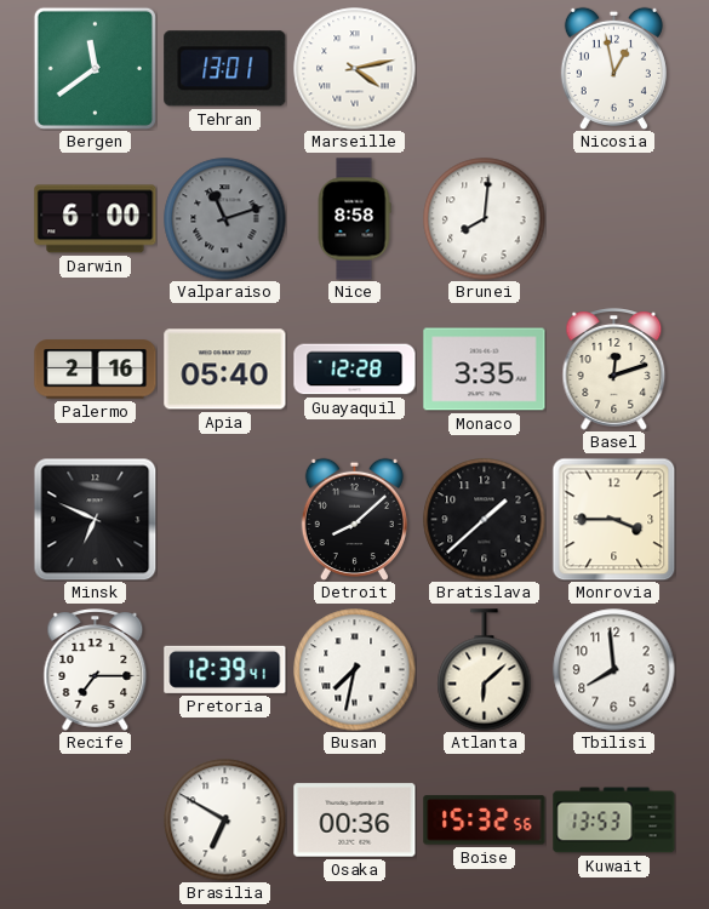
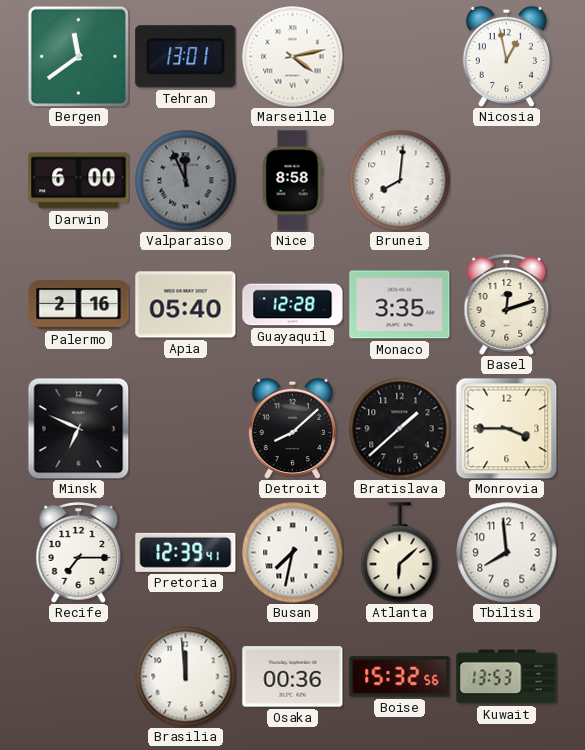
Valparaiso: 11:12 -> 11:56 (186, 181)
Brasilia: 6:50 -> 11:59 (186, 677)
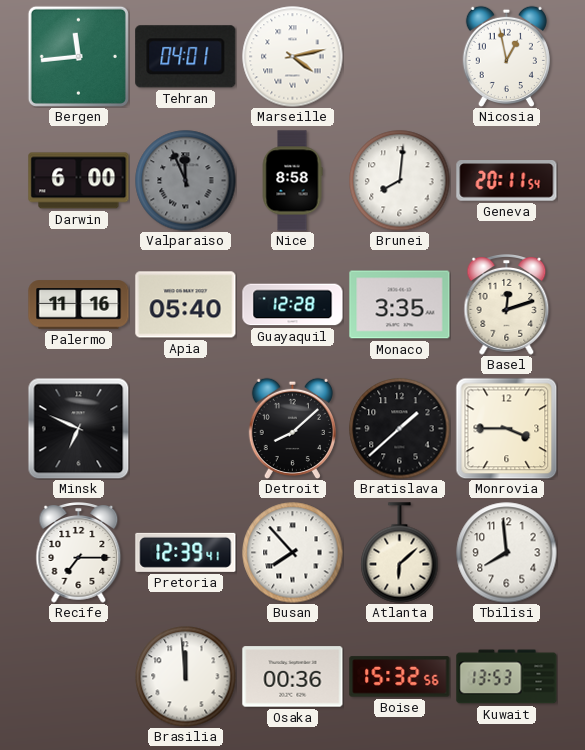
Bergen: 11:39 -> 11:44 (78, 56)
Tehran: 13:01 -> 04:01 (186, 57)
Geneva: none -> 20:11 (507, 181)
Palermo: 2:16 -> 11:16 (79, 305)
Busan: 7:32 -> 7:53 (293, 553)
